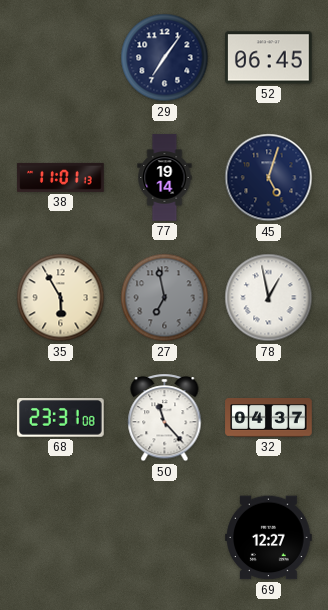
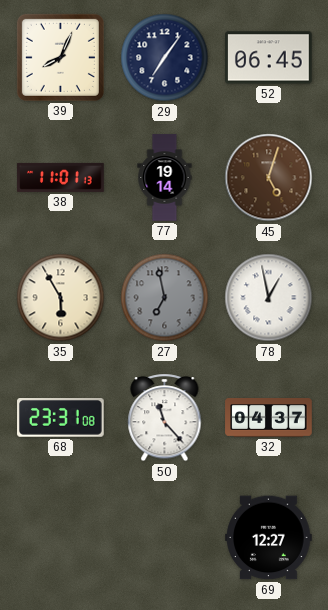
39: none -> 8:04 (60, 57)
45 dial: navy -> brown (269, 178)
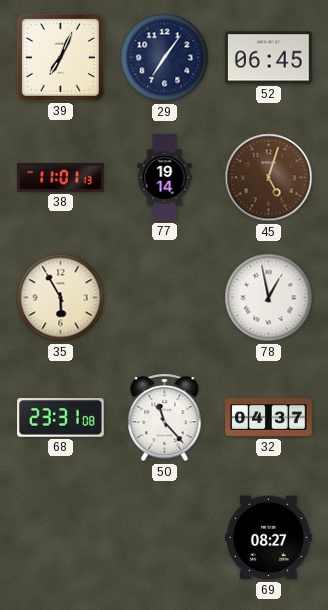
39: 8:04 -> 7:04 (60, 57)
27: 6:58 -> none (165, 298)
69: 12:27 -> 08:27 (269, 538)
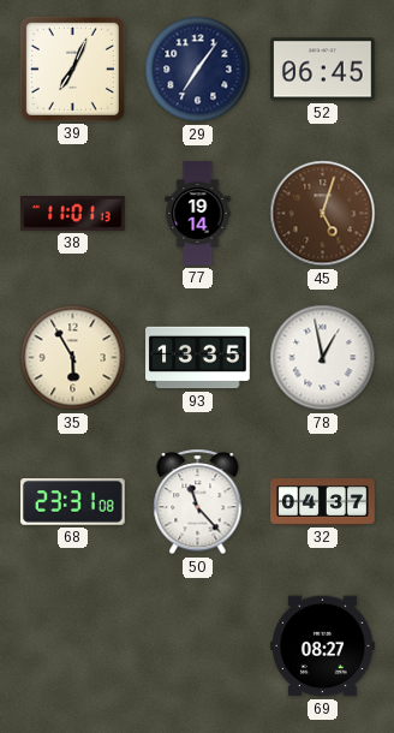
93: none -> 13:35 (198, 358)
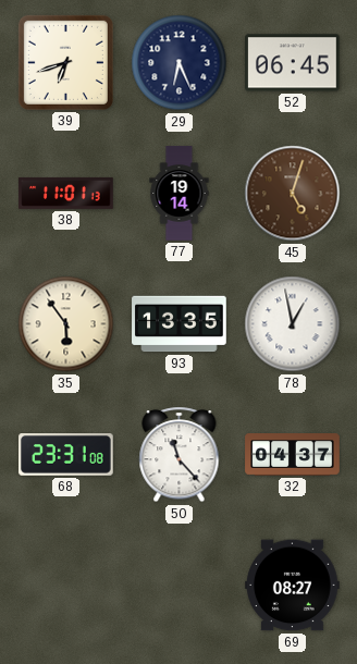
39: 7:04 -> 6:42 (65, 62)
29: 7:06 -> 6:26 (180, 63)
35: 5:55 -> 5:54 (66, 324)
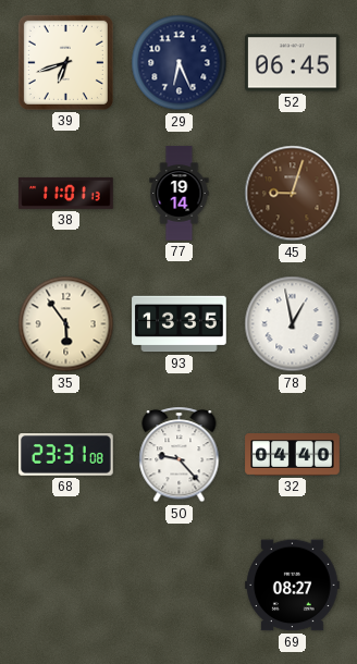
45: 5:03 -> 9:03 (293, 194)
50: 11:23 -> 9:23 (180, 455)
32: 04:37 -> 04:40 (293, 455)
